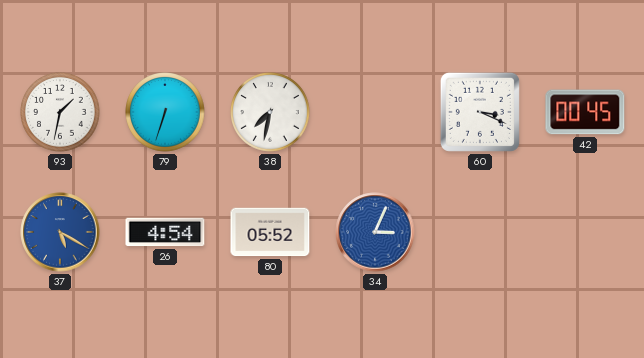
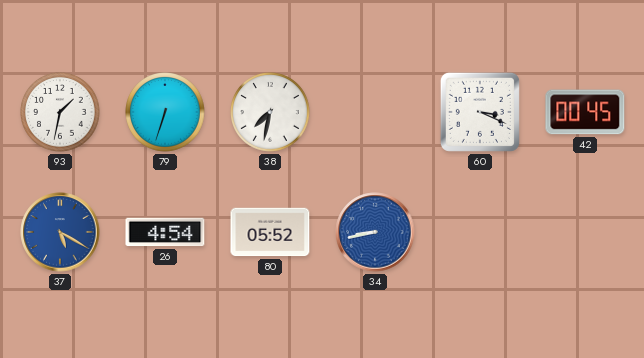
34: 3:04 -> 8:43 (375, 232)
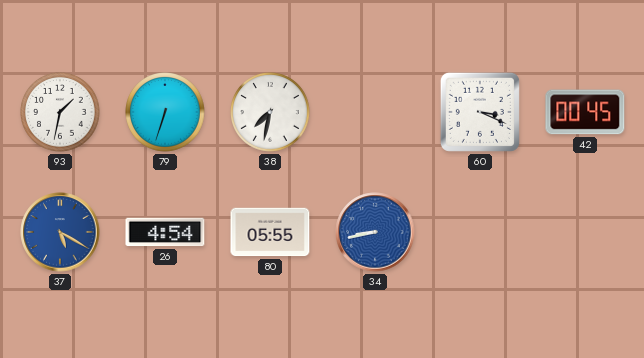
80: 05:52 -> 05:55 (270, 232)
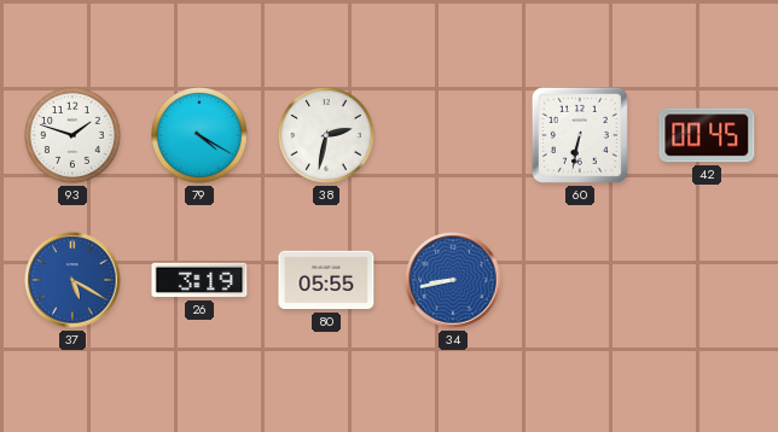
93: 1:32 -> 1:48 (72, 135)
79: 6:33 -> 4:20 (199, 135)
38: 7:32 -> 2:32 (326, 135)
60: 3:19 -> 6:32 (580, 135)
26: 4:54 -> 3:19 (199, 280)
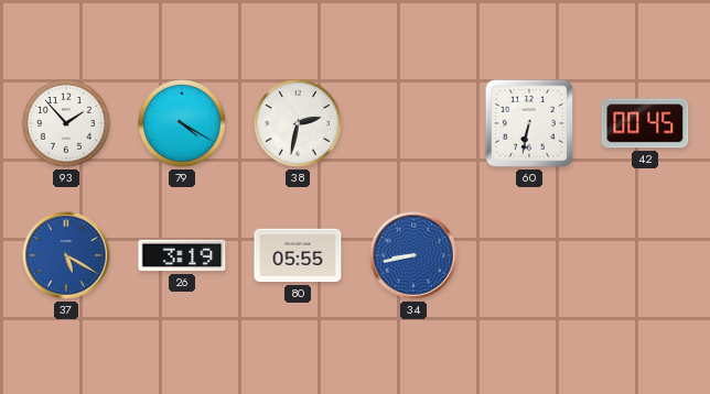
93: 1:48 -> 1:53 (66, 123)
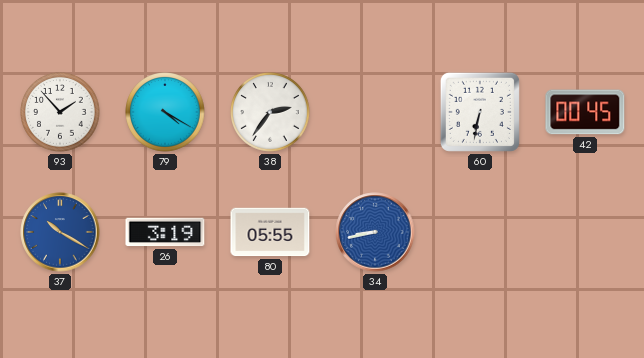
38: 2:32 -> 2:36 (270, 112)
37: 5:20 -> 10:20 (60, 232)
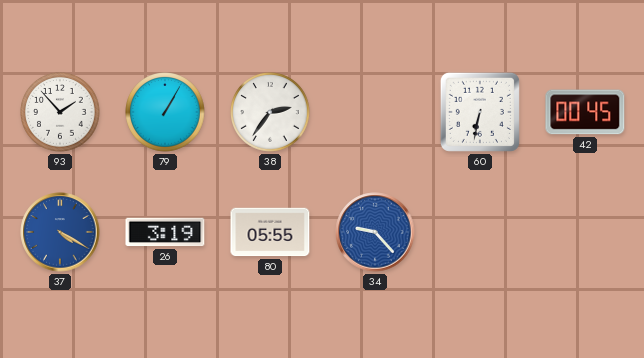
79: 4:20 -> 1:05 (165, 112)
37: 10:20 -> 4:20 (60, 232)
34: 8:43 -> 9:23 (375, 232)
